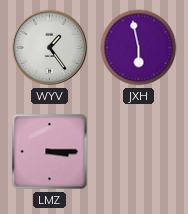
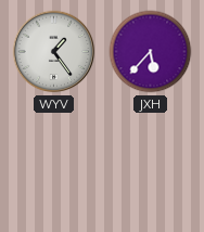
JXH: 5:58 -> 5:37 (151, 52)
LMZ: 3:15 -> none (50, 152)
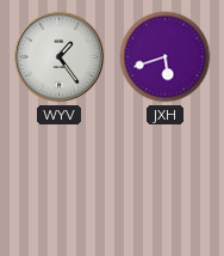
JXH: 5:37 -> 5:42 (166, 57)
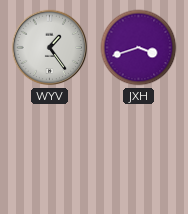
JXH: 5:42 -> 3:42 (139, 48)
